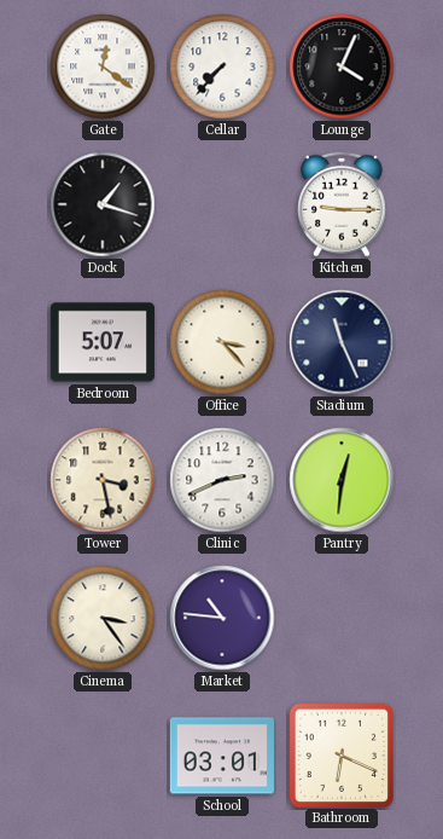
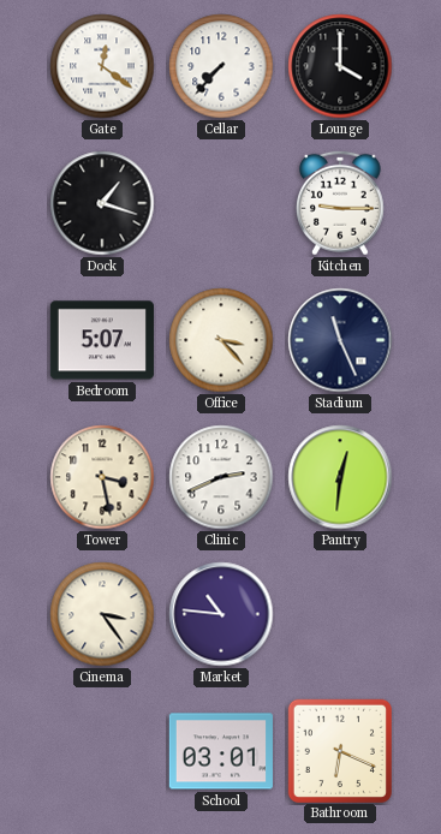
Lounge: 4:04 -> 4:00 (340, 66)
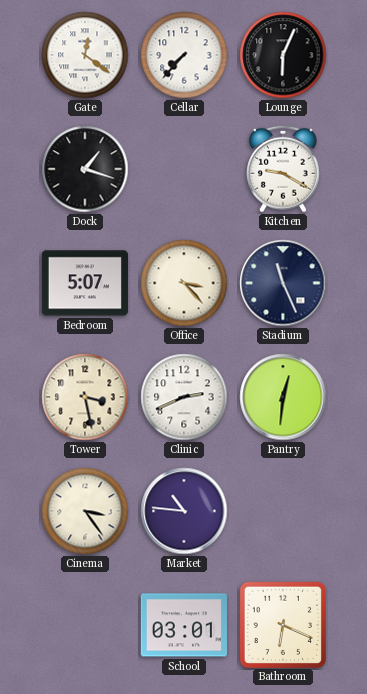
Lounge: 4:00 -> 6:04 (283, 55)
Kitchen: 9:15 -> 9:20 (284, 169)
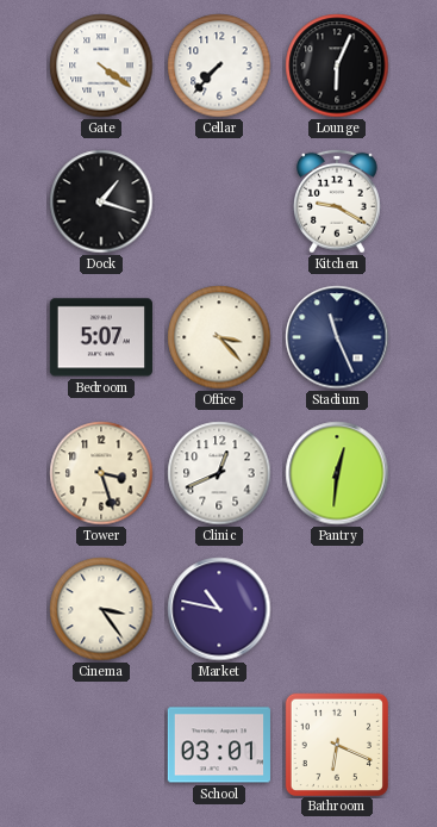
Gate: 12:21 -> 4:21 (101, 66)
Tower: 3:28 -> 3:27 (101, 473)
Clinic: 2:41 -> 12:41 (219, 473)
Market: 10:46 -> 10:47 (219, 609)
